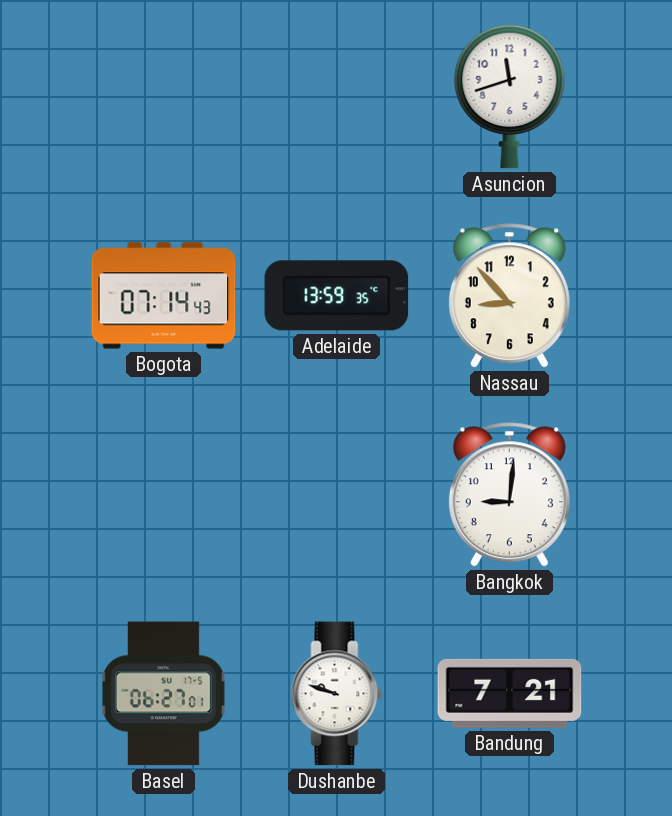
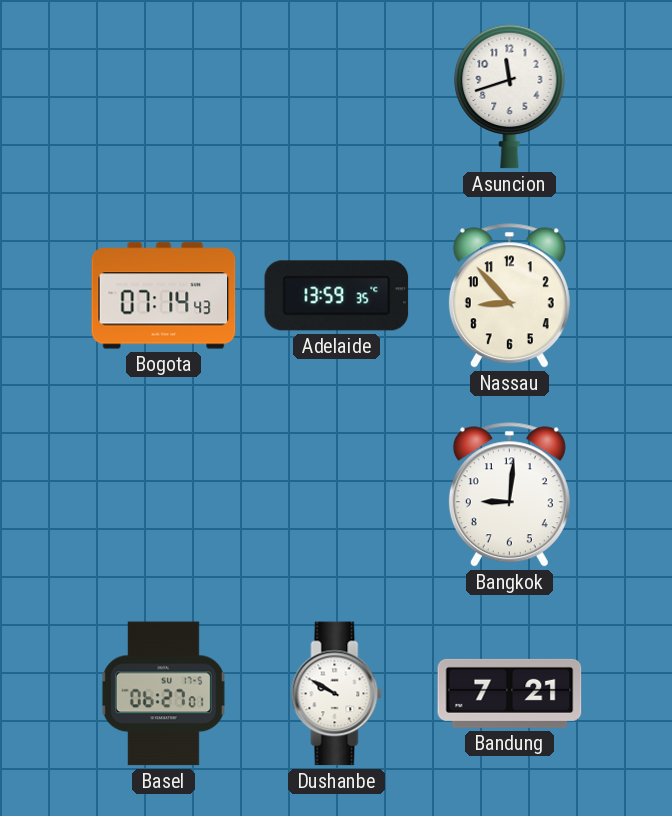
Dushanbe: 9:48 -> 9:50 (337, 694)
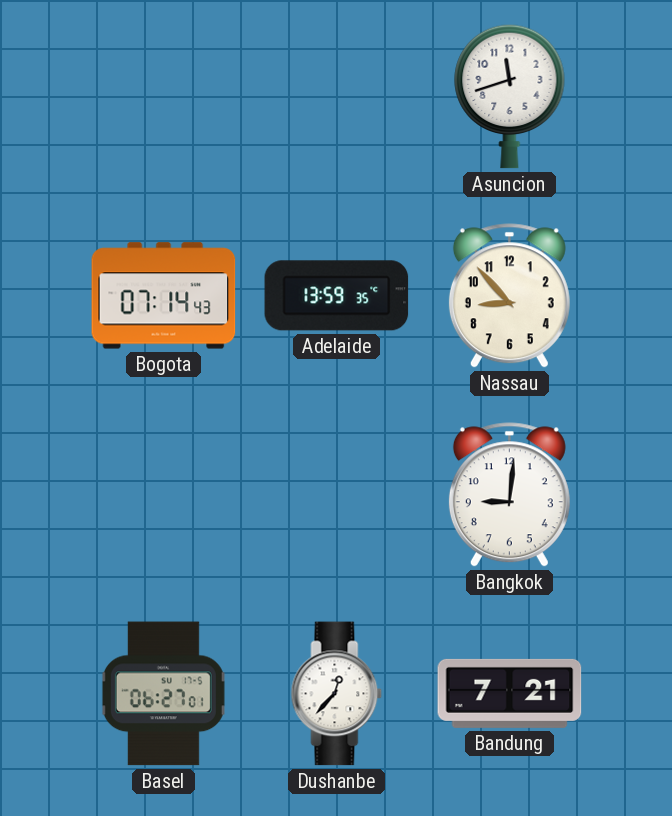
Dushanbe: 9:50 -> 12:37 (337, 694)
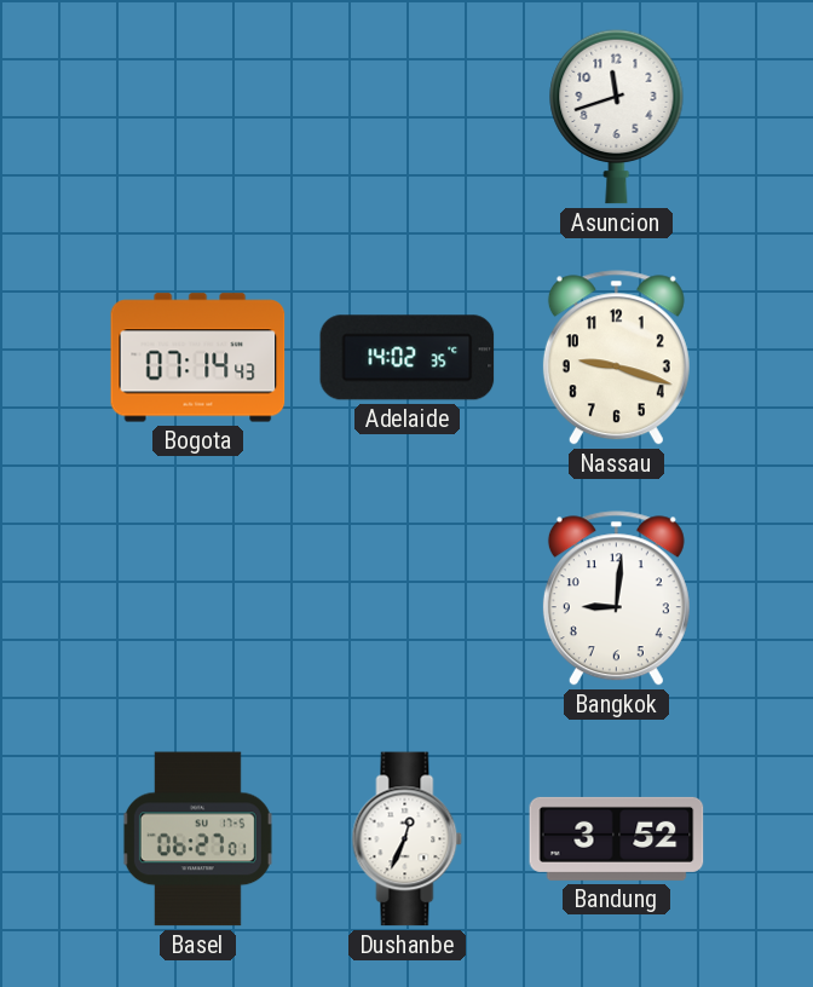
Adelaide: 13:59 -> 14:02 (408, 358)
Nassau: 8:53 -> 9:18 (616, 358)
Dushanbe: 12:37 -> 12:34 (408, 839)
Bandung: 7:21 -> 3:52 (617, 838)
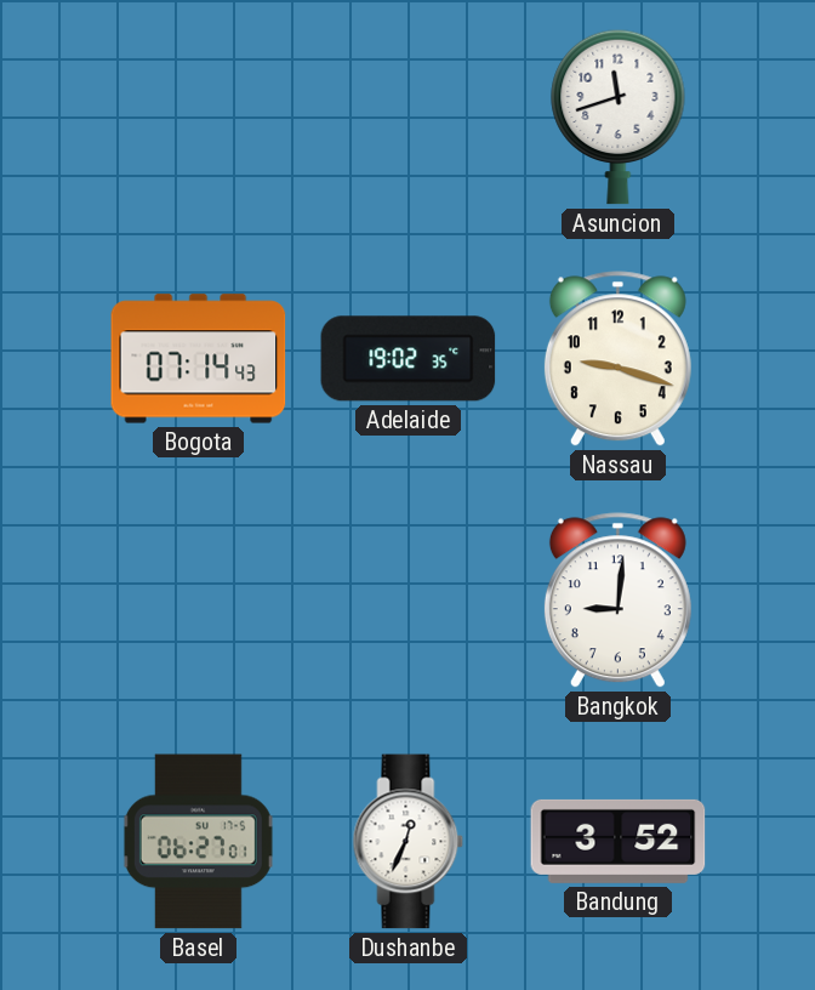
Adelaide: 14:02 -> 19:02 (409, 359)
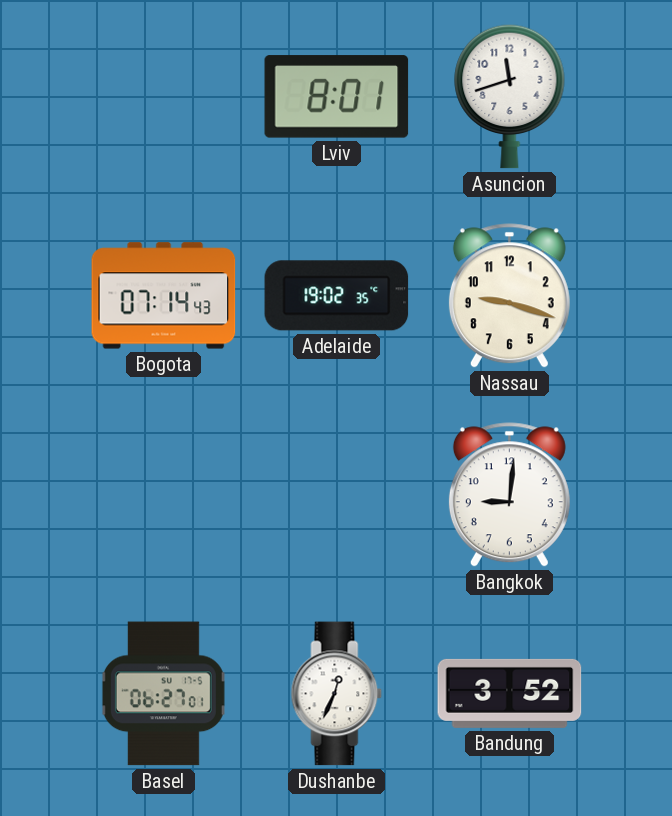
Lviv: none -> 8:01 (337, 97)
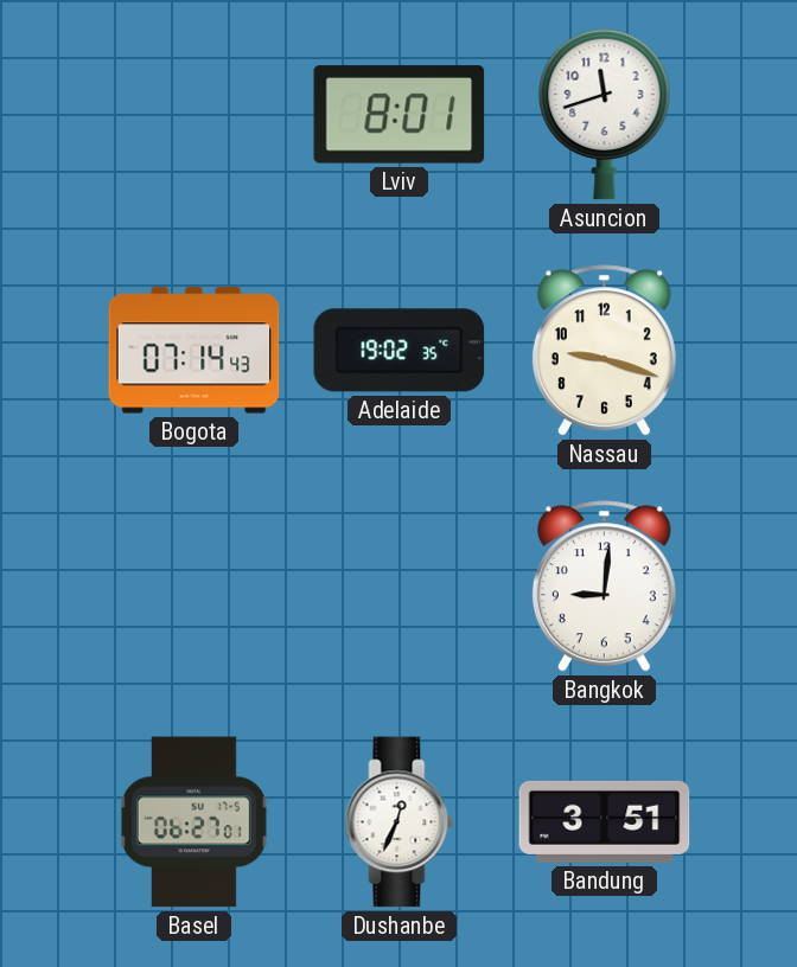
Bandung: 3:52 -> 3:51 (605, 821)
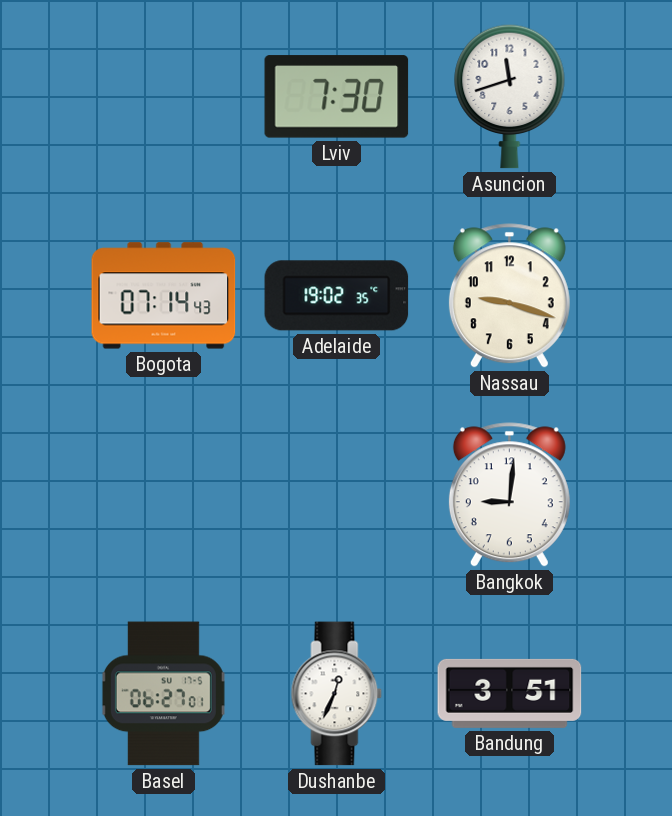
Lviv: 8:01 -> 7:30 (337, 97)
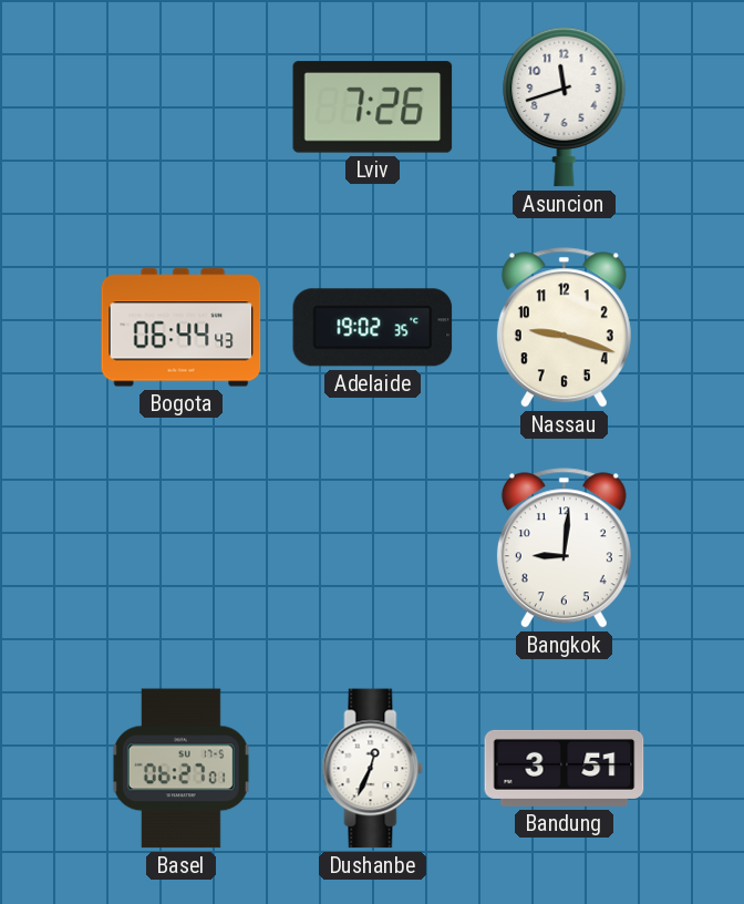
Lviv: 7:30 -> 7:26 (373, 107)
Bogota: 07:14 -> 06:44 (182, 328)
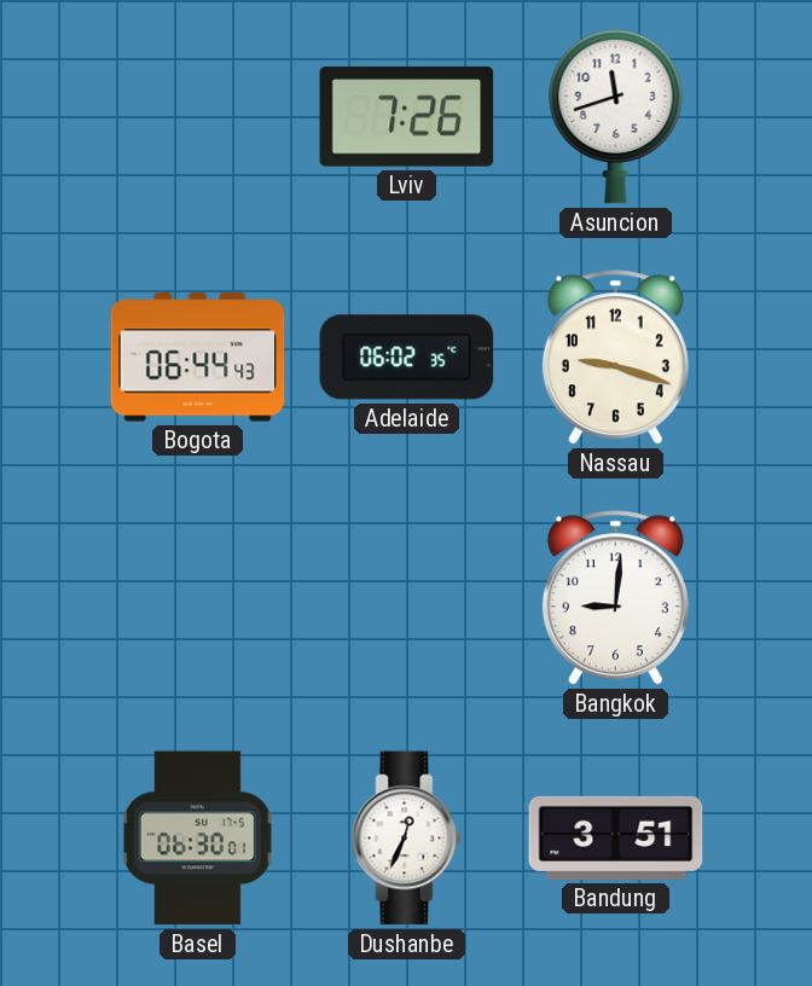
Adelaide: 19:02 -> 06:02 (407, 358)
Basel: 06:27 -> 06:30 (197, 839)
